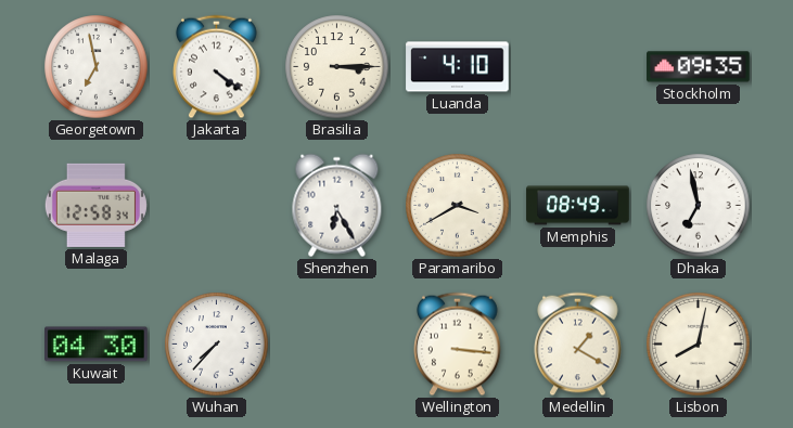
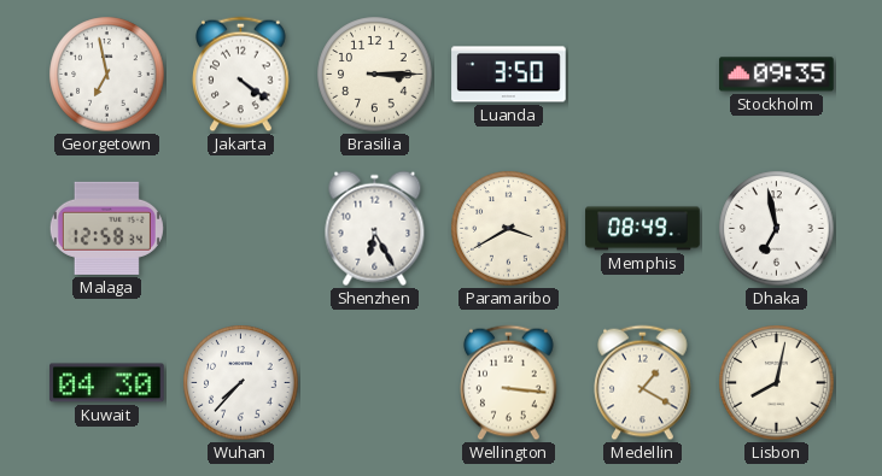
Luanda: 4:10 -> 3:50 (509, 75)
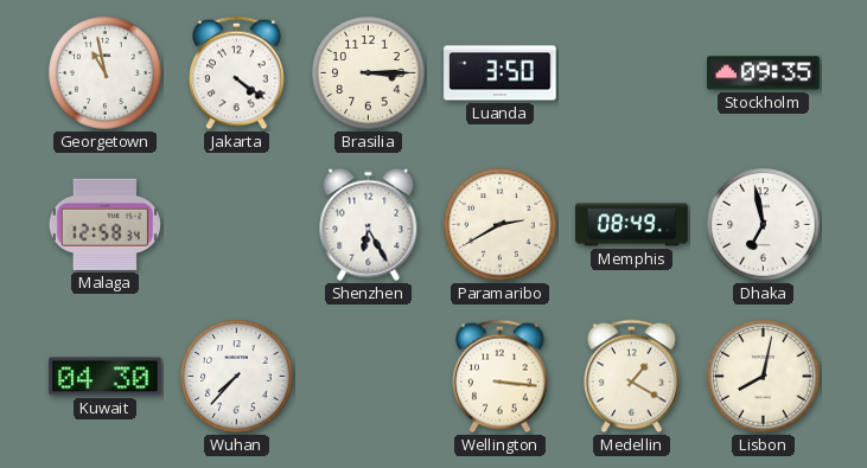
Georgetown: 6:58 -> 10:58 (106, 73)
Paramaribo: 3:40 -> 2:40 (501, 225)
